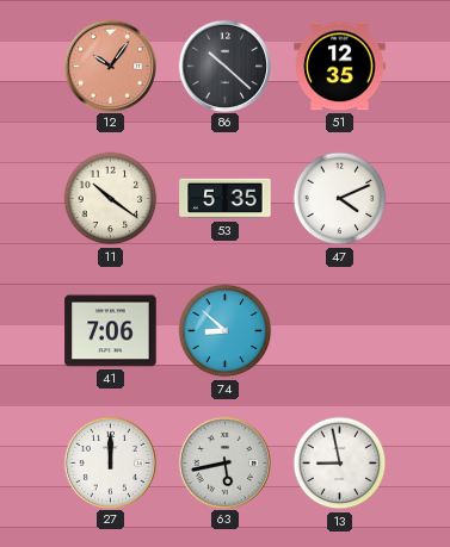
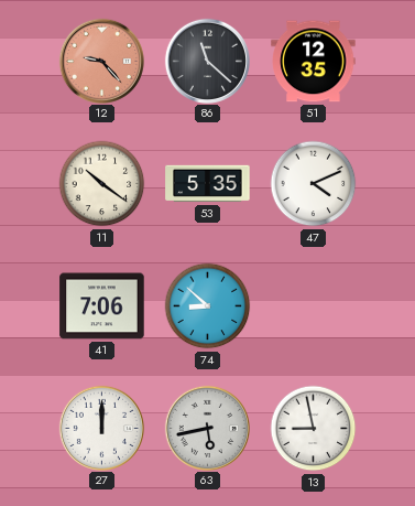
12: 10:06 -> 9:23 (101, 61)
86: 10:22 -> 11:22 (207, 61)
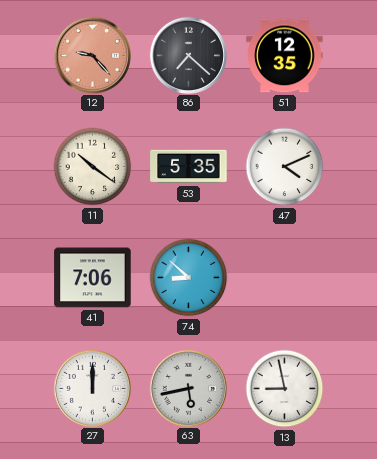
86: 11:22 -> 7:22 (188, 55)
